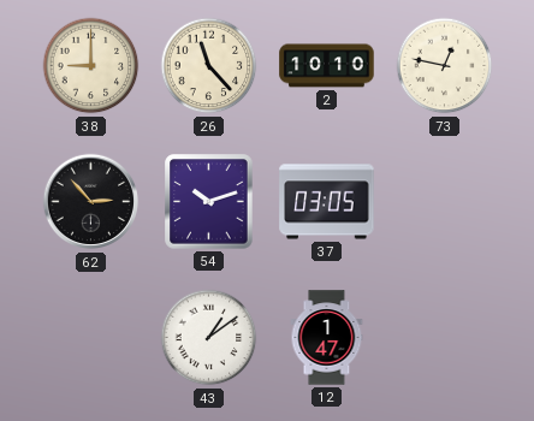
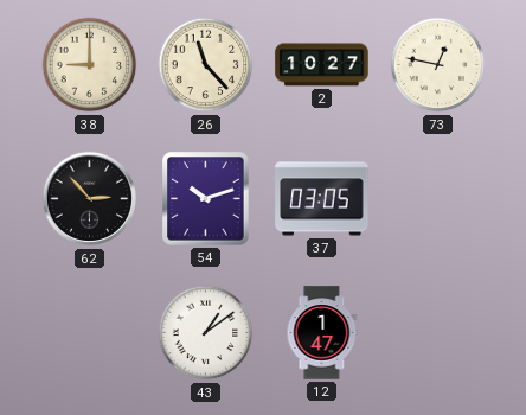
2: 10:10 -> 10:27 (322, 65)
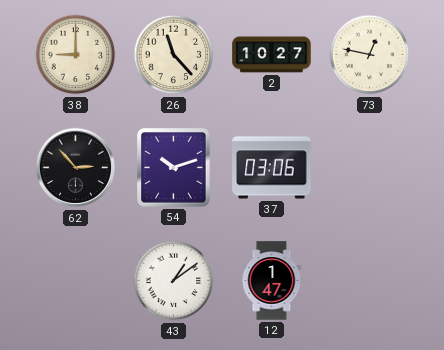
37: 03:05 -> 03:06 (272, 168)
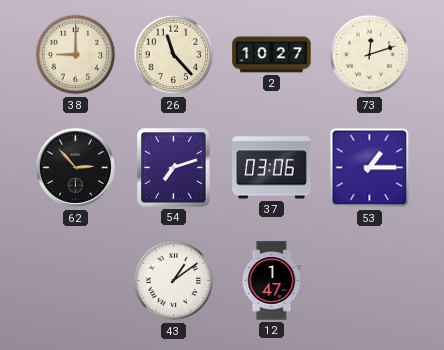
73: 12:47 -> 12:12 (370, 55)
54: 10:12 -> 7:12 (174, 168)
53: none -> 1:15 (370, 168)
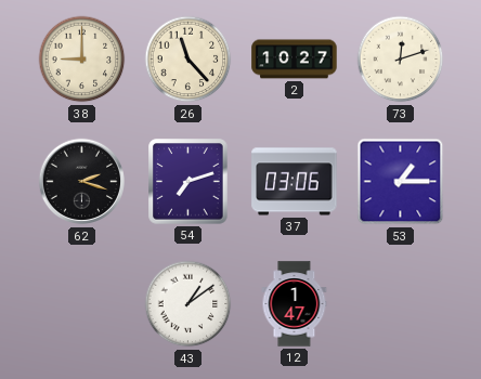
62: 2:53 -> 2:18 (82, 182)
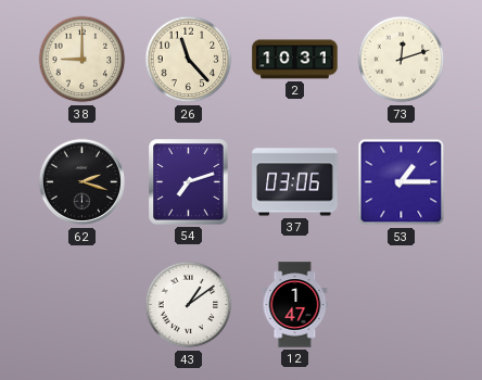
2: 10:27 -> 10:31 (295, 60)
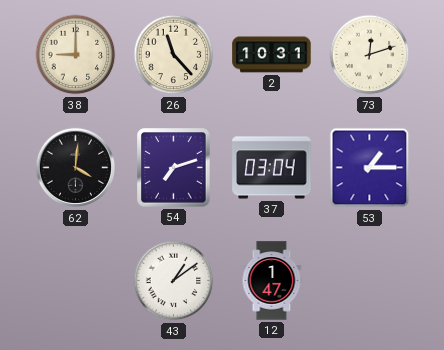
62: 2:18 -> 4:01 (76, 168)
37: 03:06 -> 03:04 (272, 168)
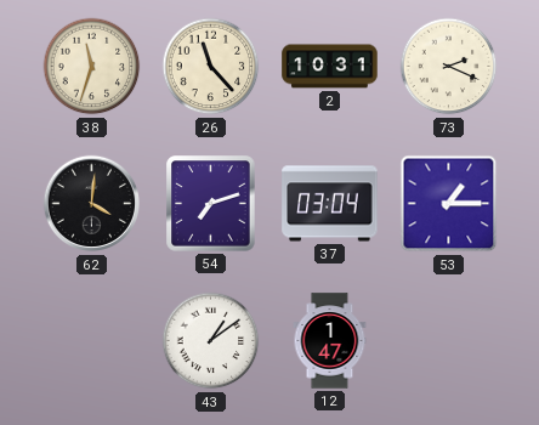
38: 9:00 -> 11:33 (92, 67)
73: 12:12 -> 2:19 (449, 67)
